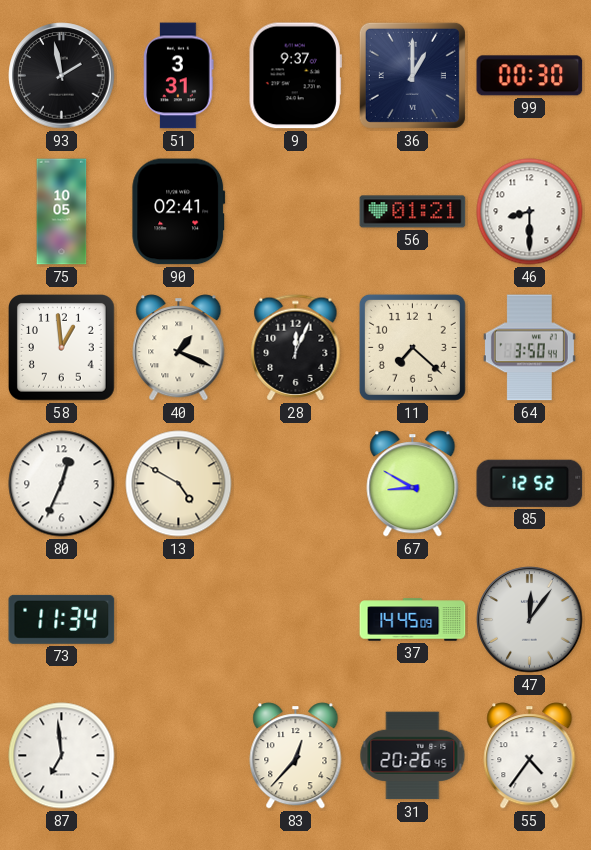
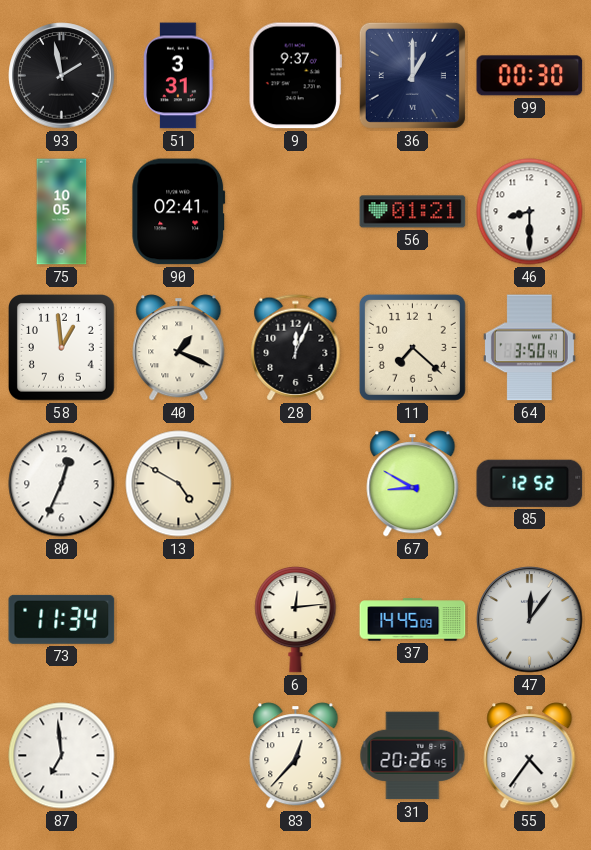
6: none -> 12:14 (296, 620)
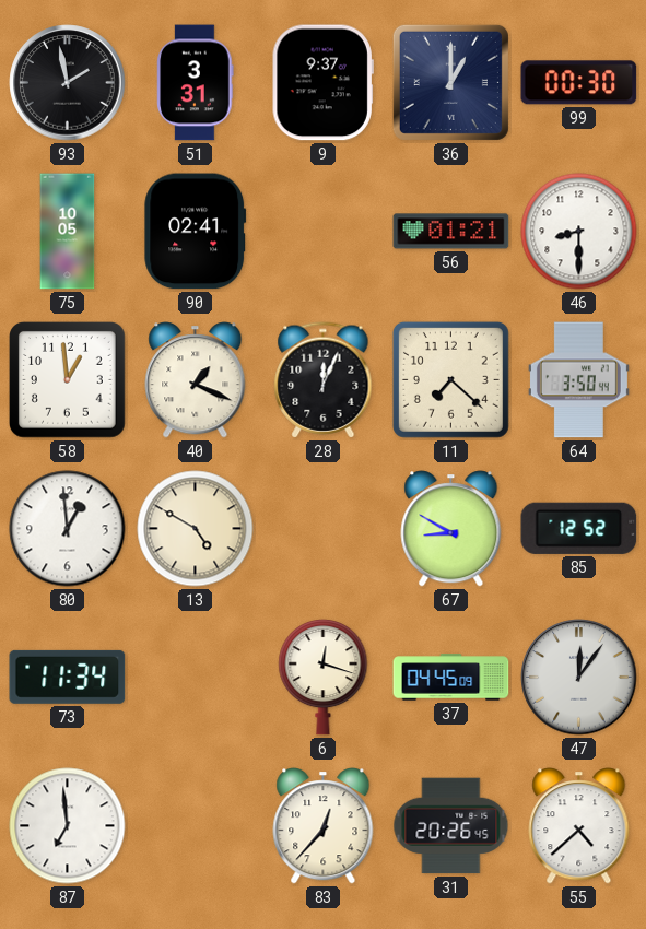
80: 12:34 -> 12:59 (68, 529)
6: 12:14 -> 12:18 (324, 678)
37: 14:45 -> 04:45 (451, 678)
55: 4:36 -> 4:38 (579, 826)
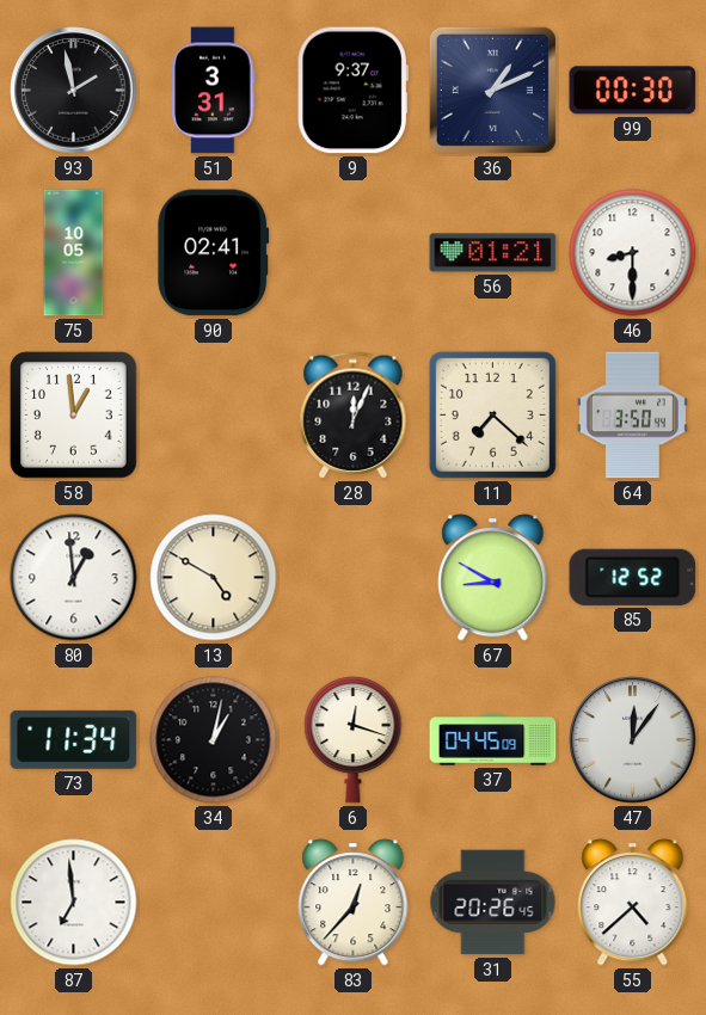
36: 1:00 -> 1:11 (492, 90)
40: 1:19 -> none (196, 380)
34: none -> 1:02 (214, 740)
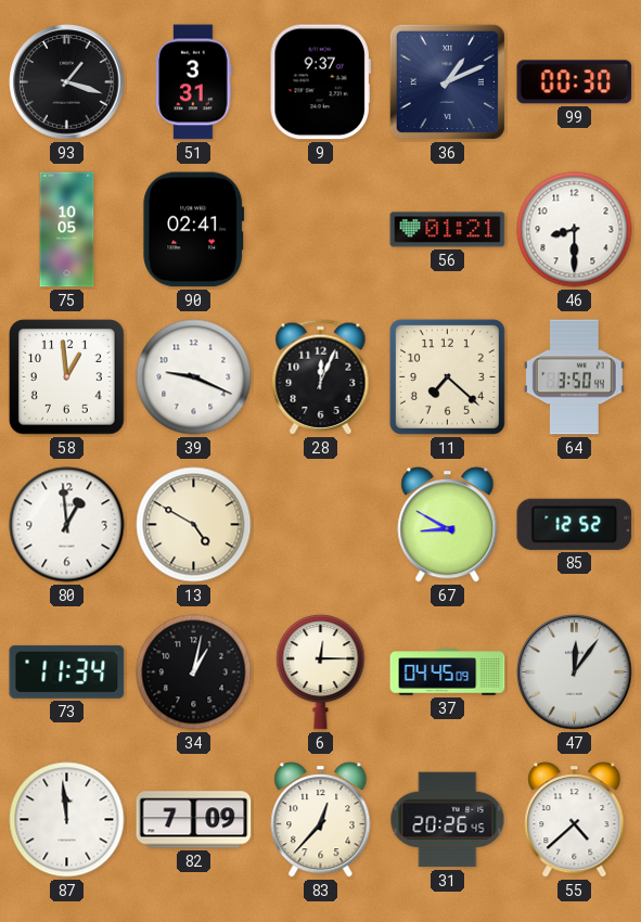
93: 1:58 -> 1:18 (67, 82)
39: none -> 9:19 (194, 377)
6: 12:18 -> 12:15 (321, 673)
87: 6:59 -> 11:59 (67, 820)
82: none -> 7:09 (194, 820)
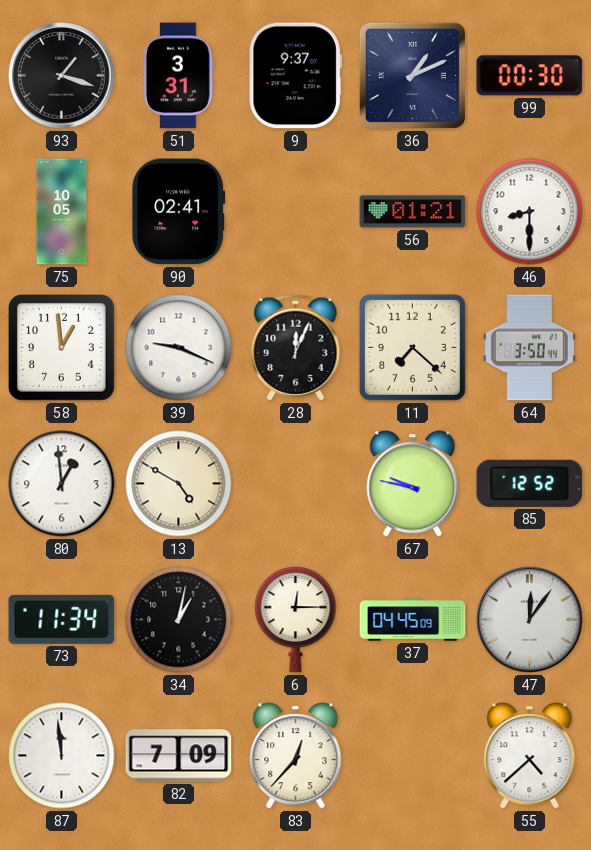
67: 8:50 -> 9:47 (413, 484)
31: 20:26 -> none (448, 820)
